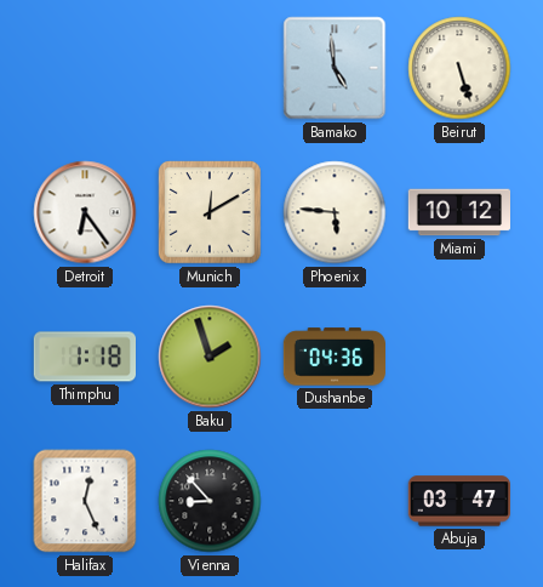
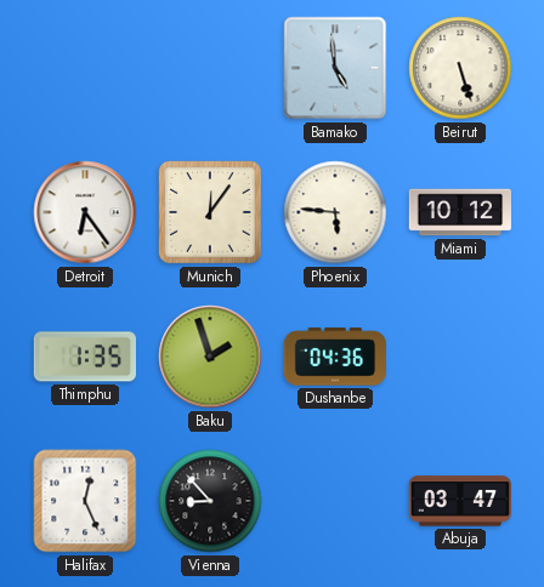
Munich: 12:10 -> 12:06 (211, 213)
Thimphu: 1:18 -> 1:35 (85, 357)
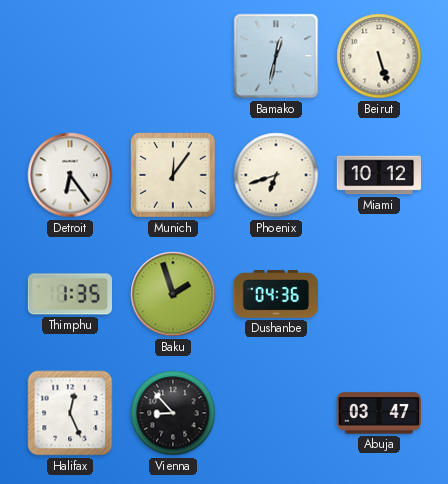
Bamako: 4:59 -> 12:32 (276, 56)
Phoenix: 5:46 -> 6:42 (276, 175)
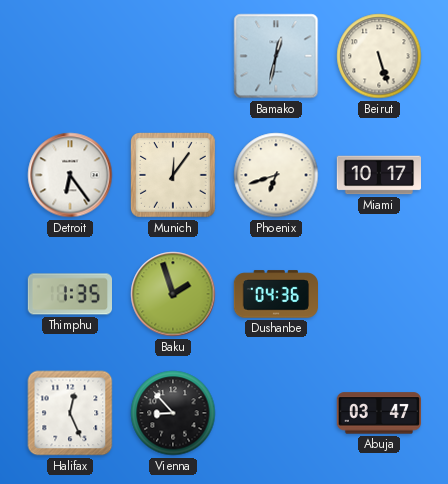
Miami: 10:12 -> 10:17 (379, 175)
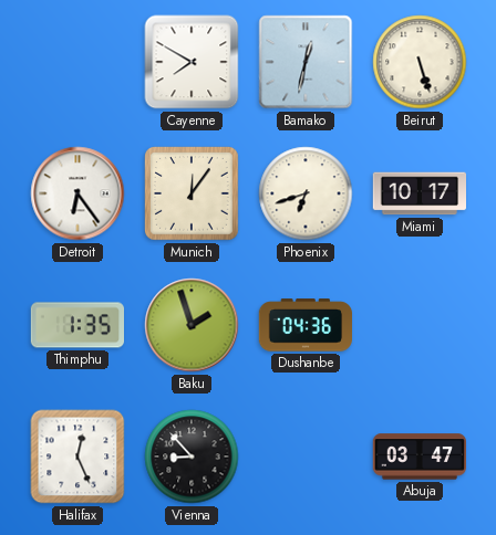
Cayenne: none -> 7:50 (192, 62)
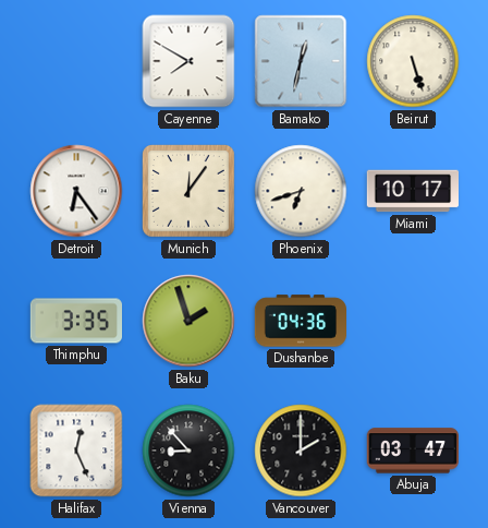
Thimphu: 1:35 -> 3:35 (76, 321)
Vancouver: none -> 2:00 (301, 451)
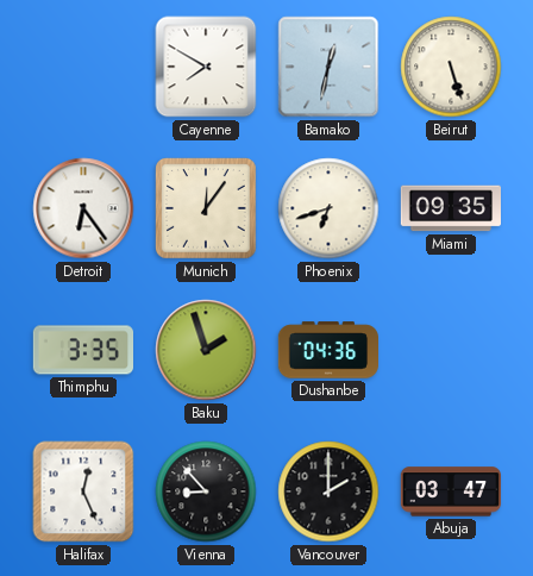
Miami: 10:17 -> 09:35 (451, 208)
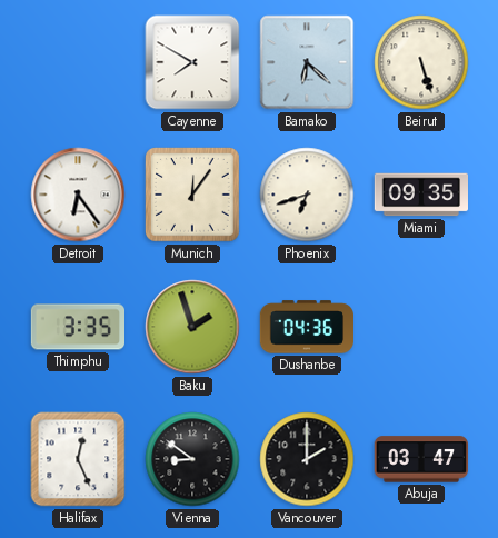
Bamako: 12:32 -> 6:22 (307, 62)
Vienna: 8:53 -> 8:51 (192, 459)
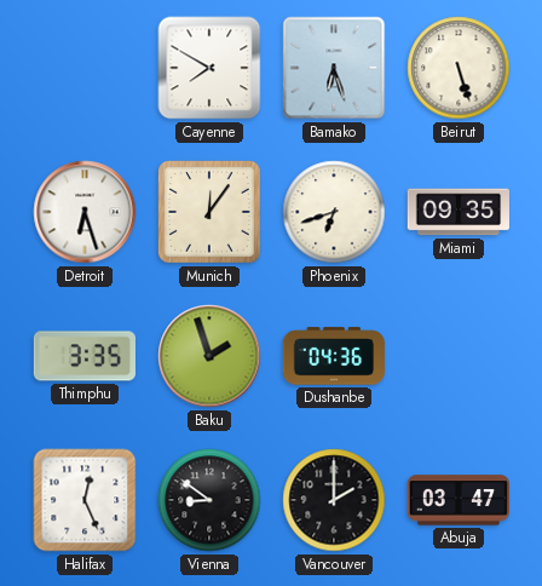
Bamako: 6:22 -> 6:27 (334, 68)
Detroit: 6:24 -> 6:27 (85, 212)
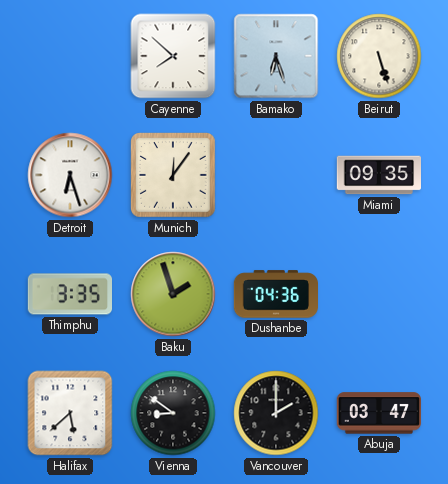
Cayenne: 7:50 -> 7:52 (173, 56)
Phoenix: 6:42 -> none (334, 212)
Halifax: 12:26 -> 5:38 (70, 413)
